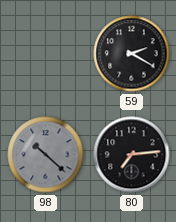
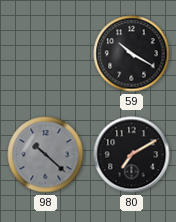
59: 2:20 -> 10:20 (132, 54)
80: 7:14 -> 7:10 (132, 155)
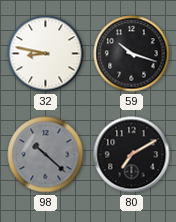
32: none -> 8:47 (46, 54)
59: 10:20 -> 10:18 (132, 54)
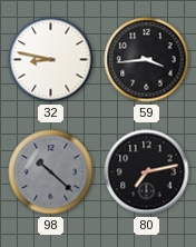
59: 10:18 -> 3:44 (147, 60)
80: 7:10 -> 7:13 (147, 172)
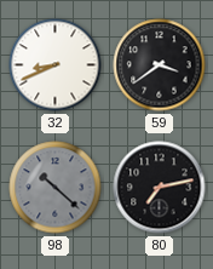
32: 8:47 -> 8:41 (56, 65)
59: 3:44 -> 3:39 (160, 65)
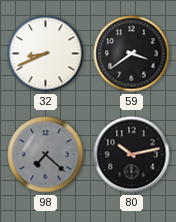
98: 10:22 -> 7:22 (46, 155)
80: 7:13 -> 10:13 (132, 155)
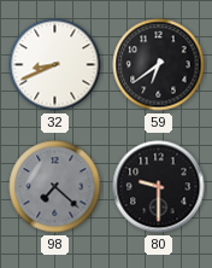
59: 3:39 -> 6:39 (159, 65)
80: 10:13 -> 9:30 (159, 187)
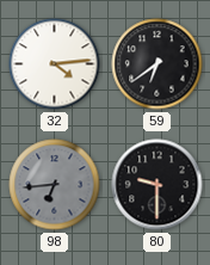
32: 8:41 -> 4:14 (55, 64)
98: 7:22 -> 6:44 (55, 185)
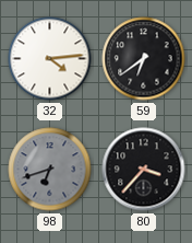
98: 6:44 -> 6:42 (50, 170)
80: 9:30 -> 3:37 (144, 170)
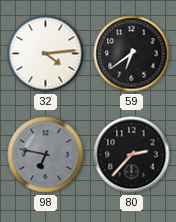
98: 6:42 -> 6:47 (46, 155)
80: 3:37 -> 2:37 (132, 155)
